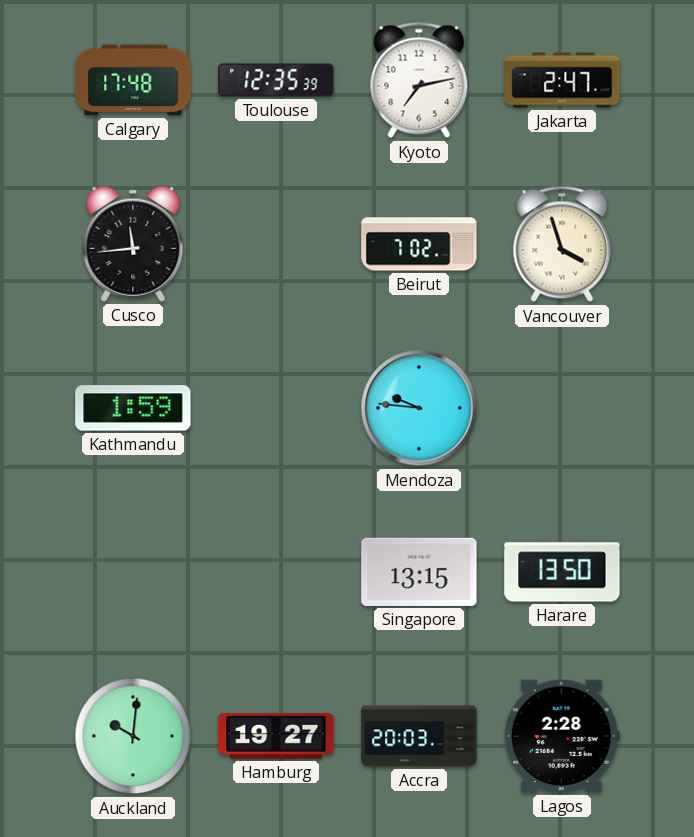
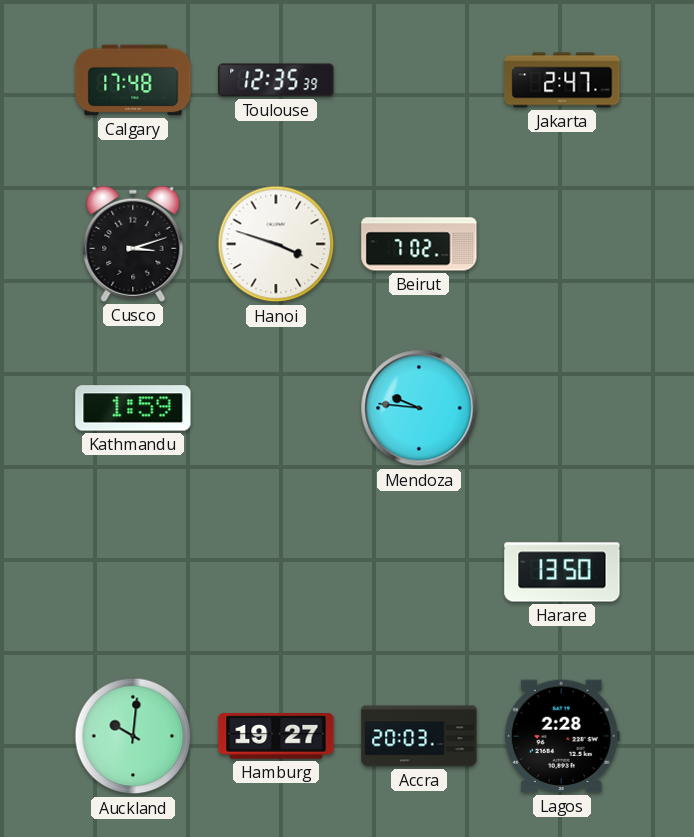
Kyoto: 7:13 -> none (419, 80)
Cusco: 11:44 -> 3:12 (133, 244)
Hanoi: none -> 3:48 (276, 244)
Vancouver: 3:57 -> none (562, 244)
Singapore: 13:15 -> none (419, 572)
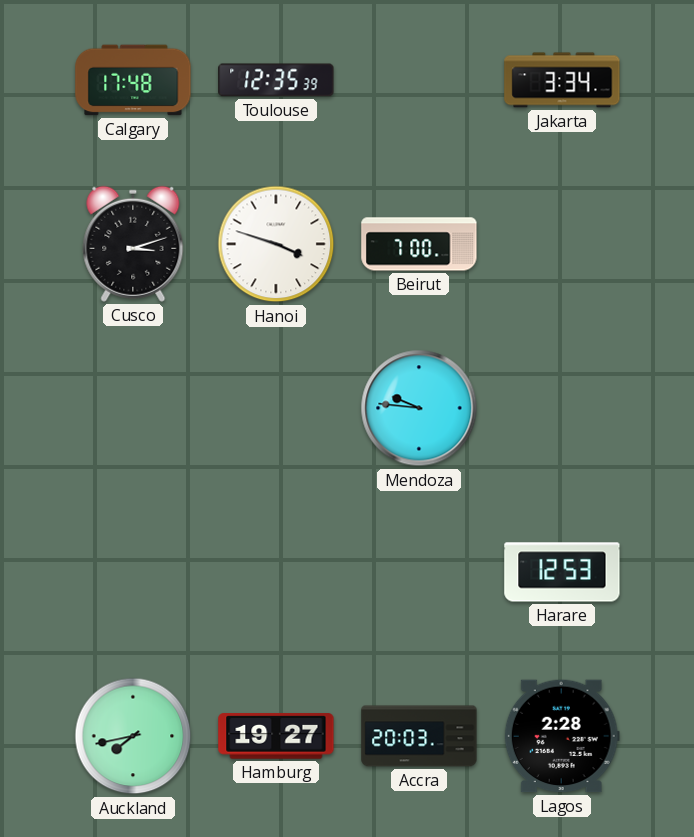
Jakarta: 2:47 -> 3:34 (562, 80)
Beirut: 7:02 -> 7:00 (419, 244)
Kathmandu: 1:59 -> none (133, 408)
Harare: 13:50 -> 12:53 (562, 572)
Auckland: 10:01 -> 7:43 (133, 736)
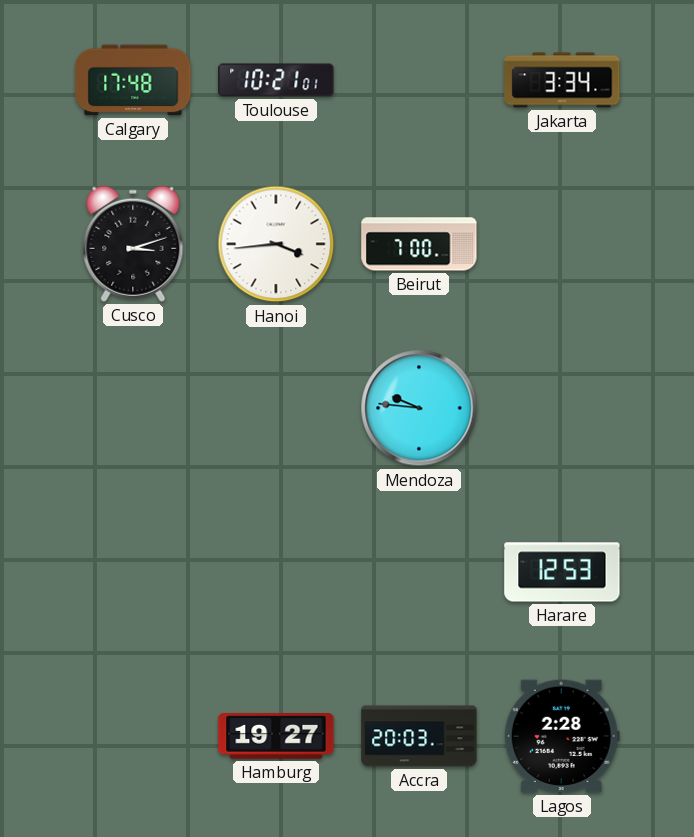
Toulouse: 12:35 -> 10:21 (276, 80)
Hanoi: 3:48 -> 3:44 (276, 244)
Auckland: 7:43 -> none (133, 736)
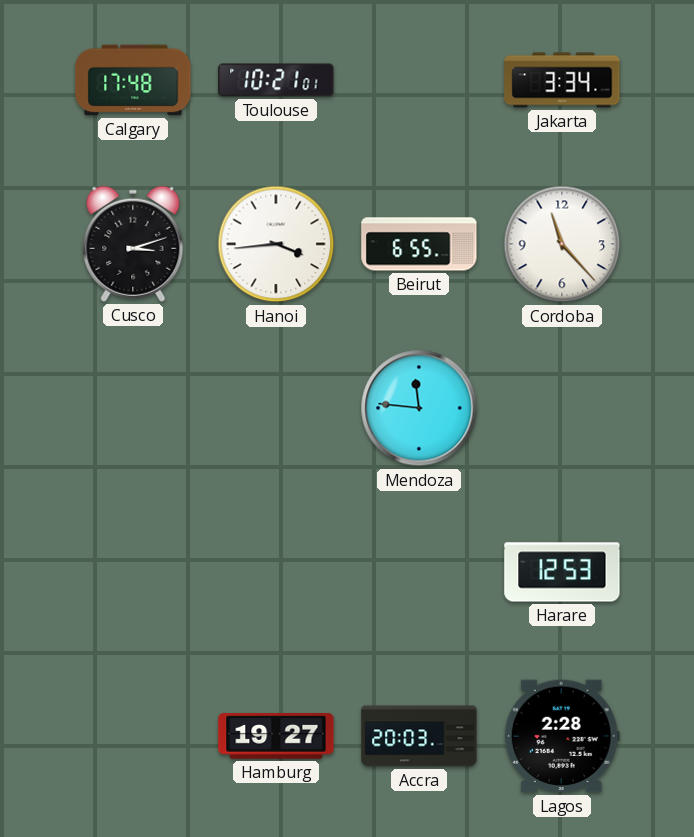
Beirut: 7:00 -> 6:55 (419, 244)
Cordoba: none -> 11:23 (562, 244)
Mendoza: 9:46 -> 11:46 (419, 408)
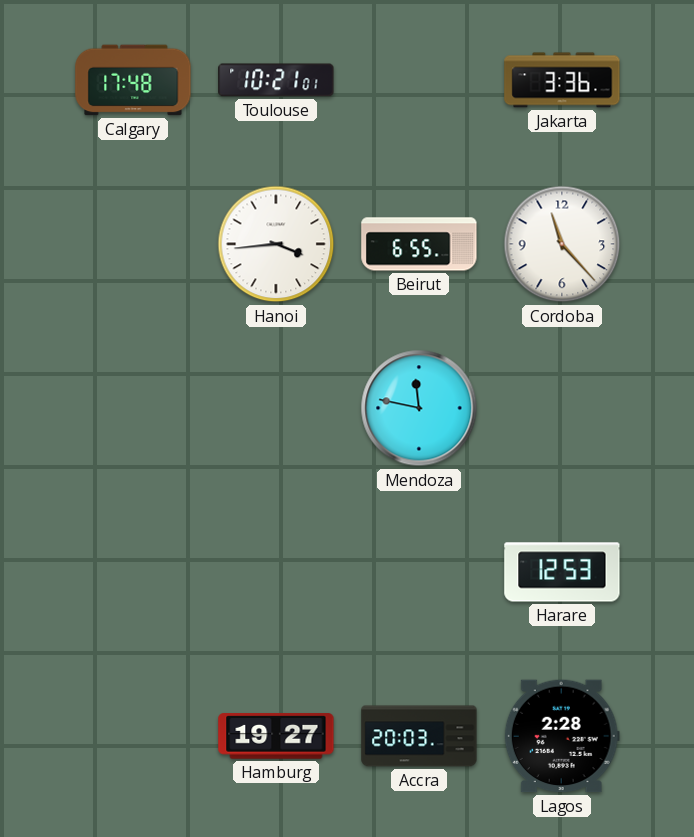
Jakarta: 3:34 -> 3:36 (562, 80)
Cusco: 3:12 -> none (133, 244)
Mendoza: 11:46 -> 11:47 (419, 408)
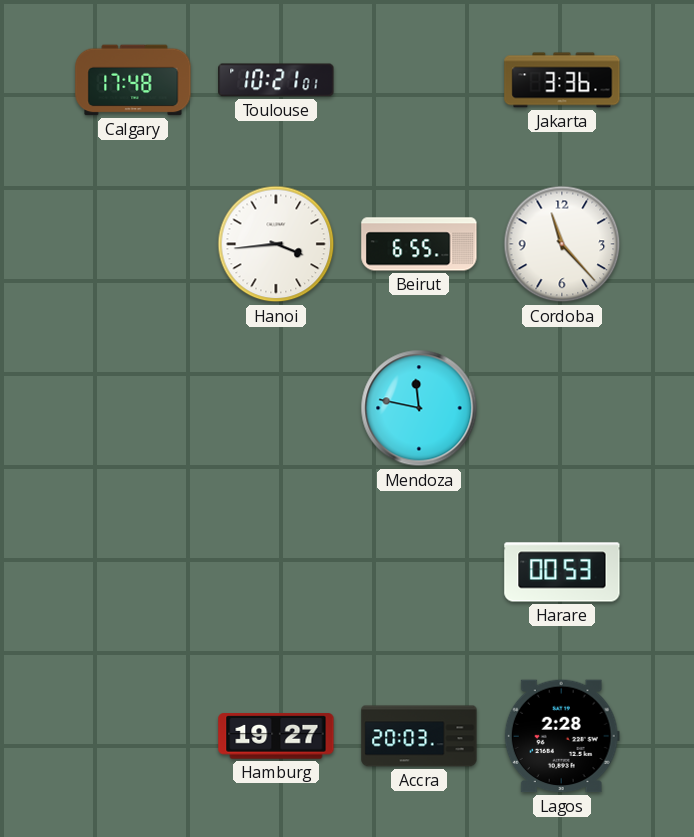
Harare: 12:53 -> 00:53 (562, 572)
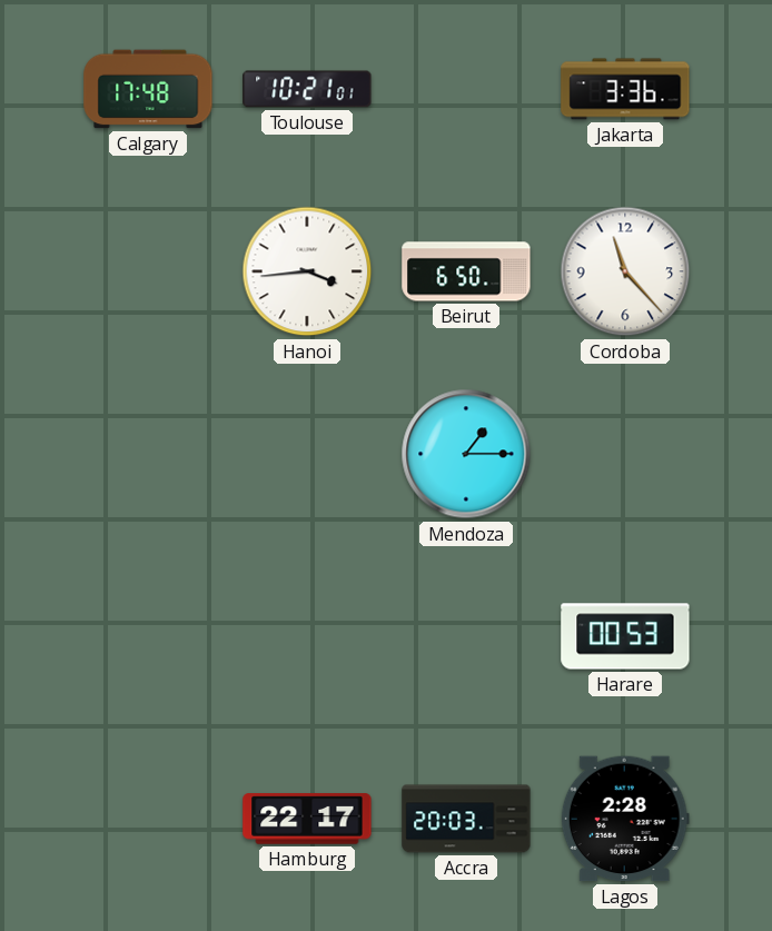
Beirut: 6:55 -> 6:50 (466, 271)
Mendoza: 11:47 -> 1:15 (466, 454)
Hamburg: 19:27 -> 22:17 (307, 819)
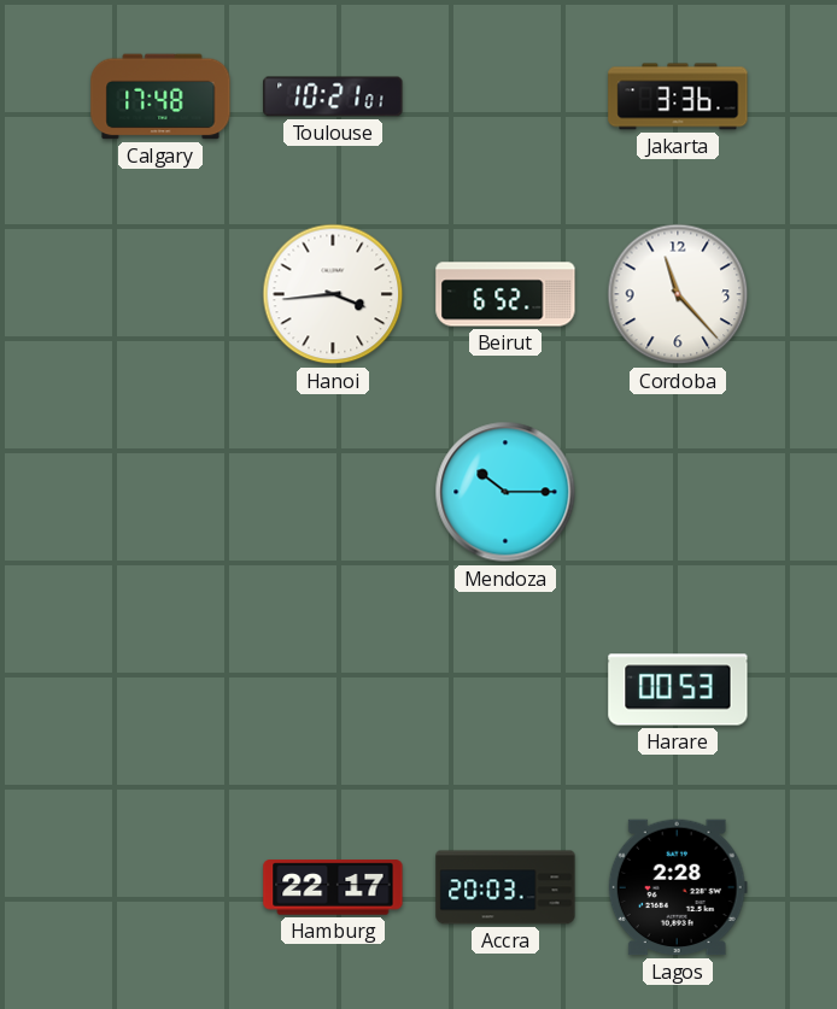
Beirut: 6:50 -> 6:52 (505, 294)
Mendoza: 1:15 -> 10:15 (505, 492)
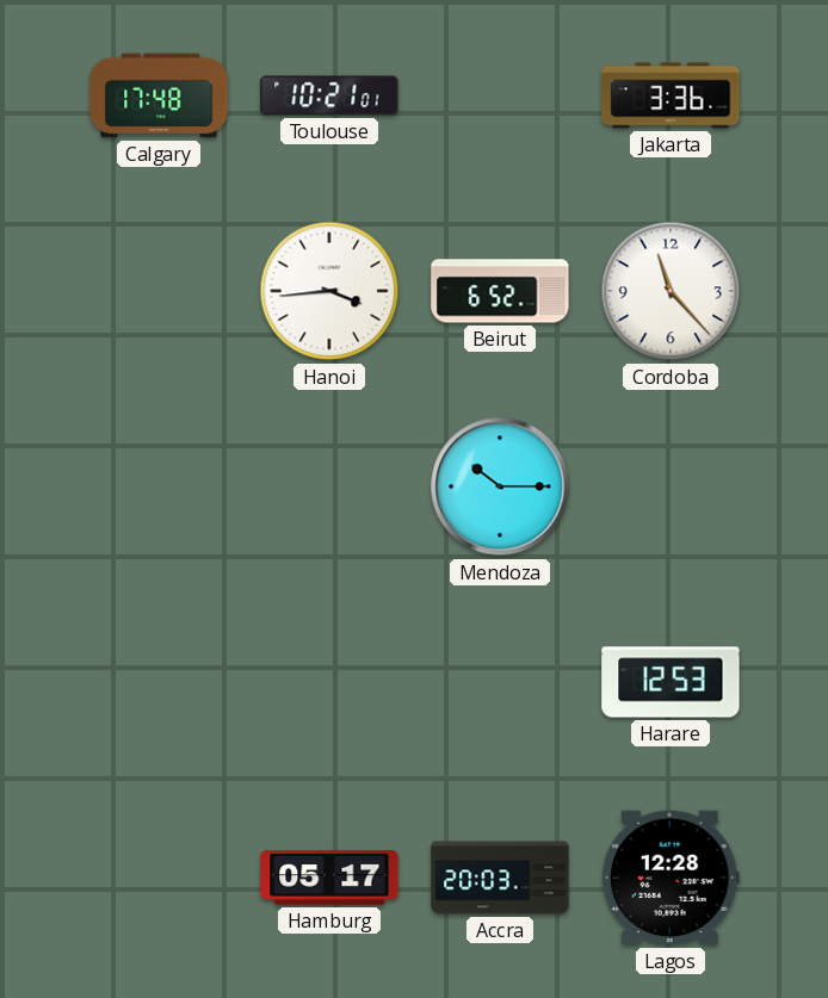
Harare: 00:53 -> 12:53 (671, 682)
Hamburg: 22:17 -> 05:17 (329, 878)
Lagos: 2:28 -> 12:28 (671, 878)
